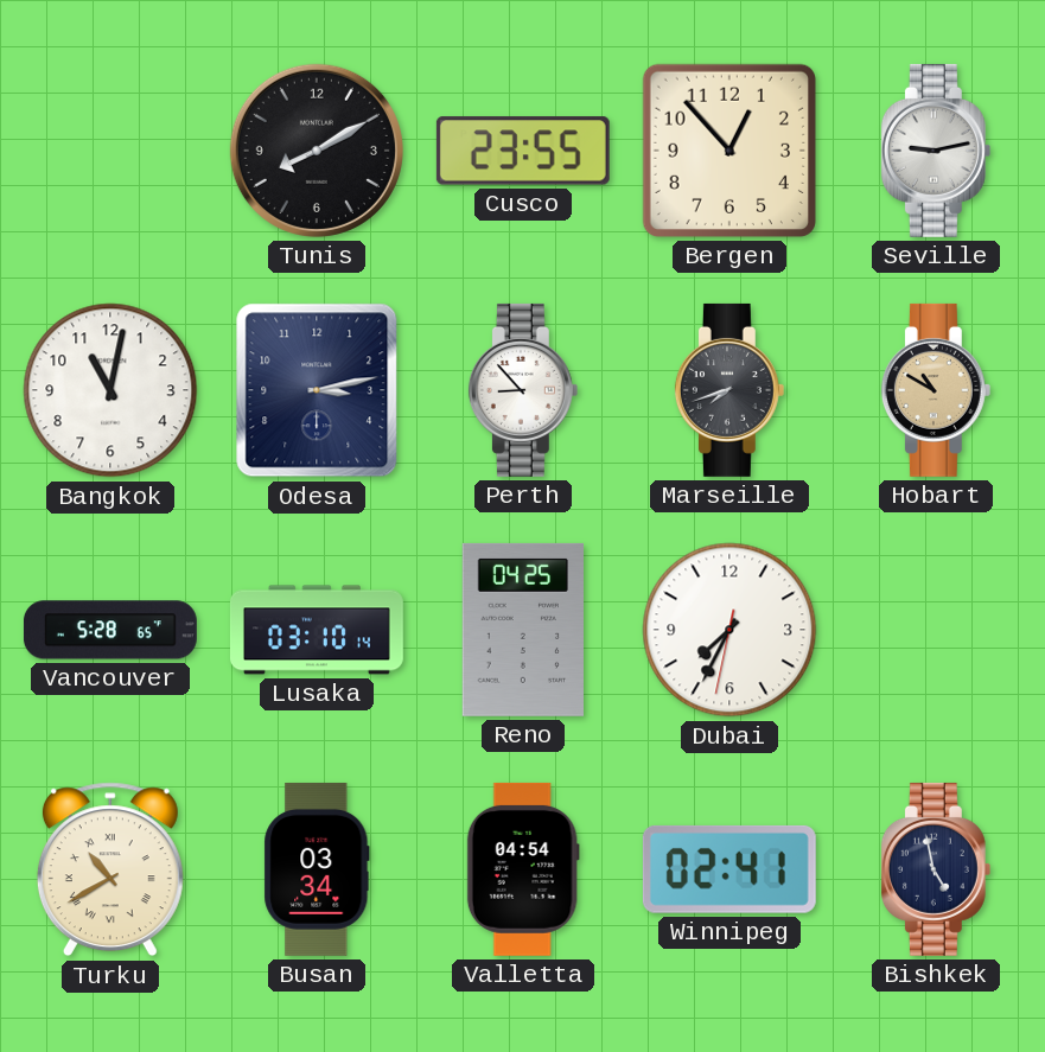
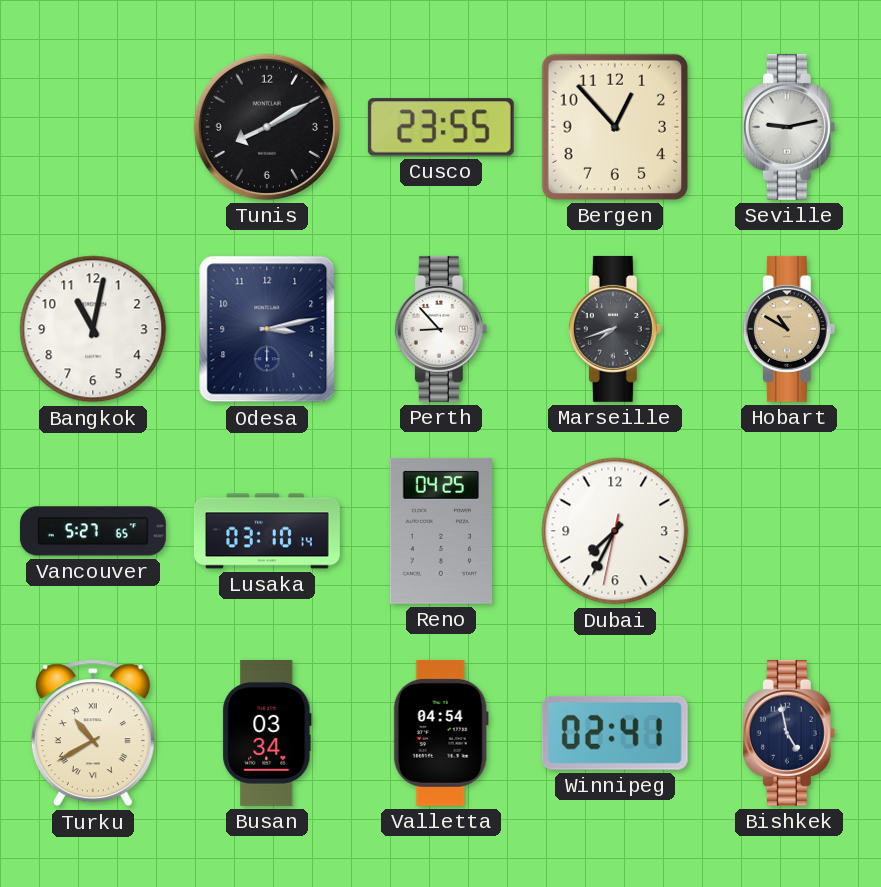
Vancouver: 5:28 -> 5:27 (93, 531)
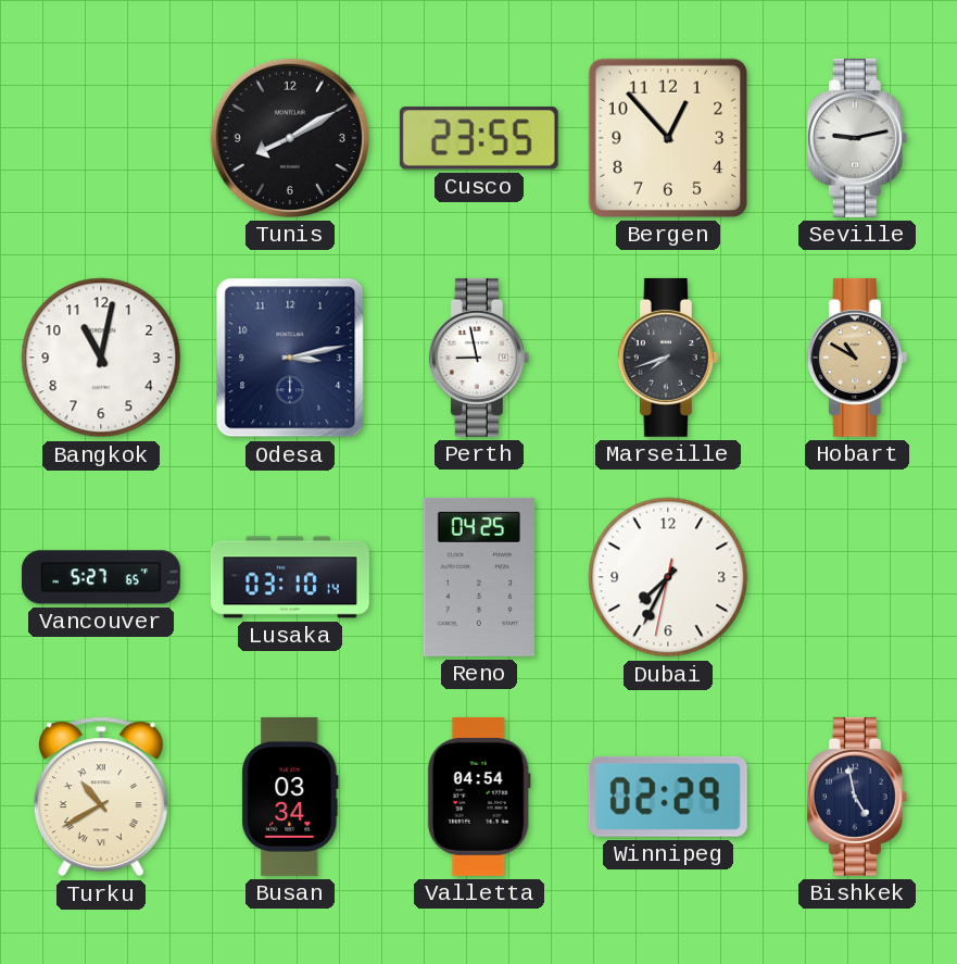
Perth: 8:53 -> 8:58 (479, 358)
Winnipeg: 02:41 -> 02:29 (668, 797)
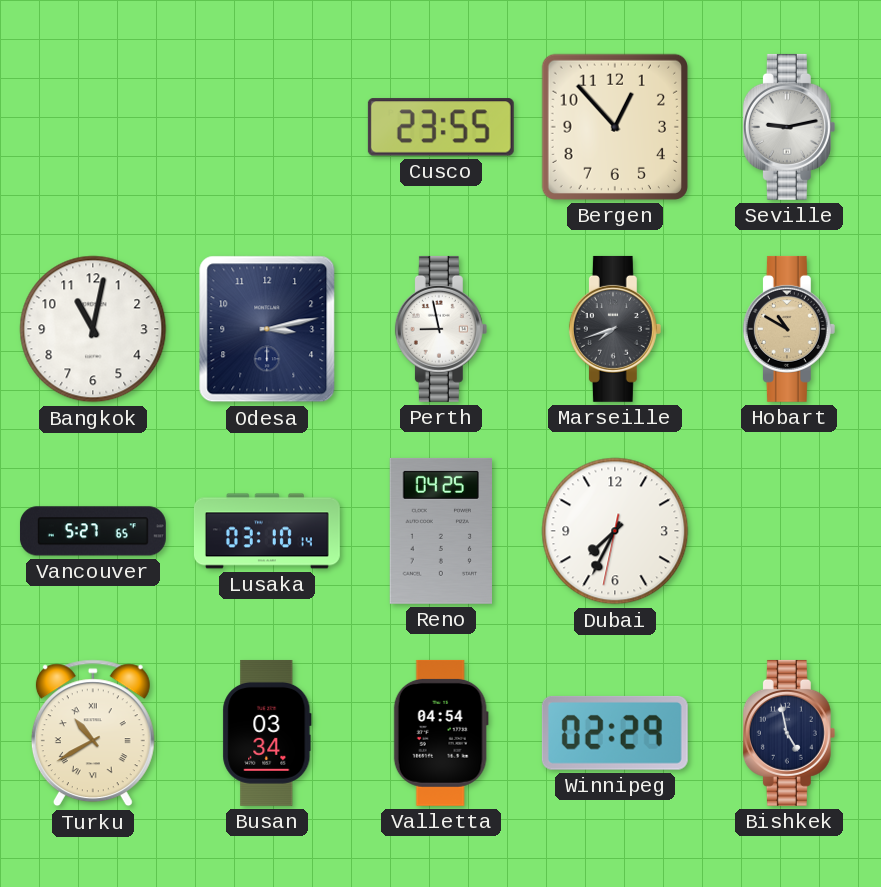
Tunis: 8:10 -> none (290, 138)
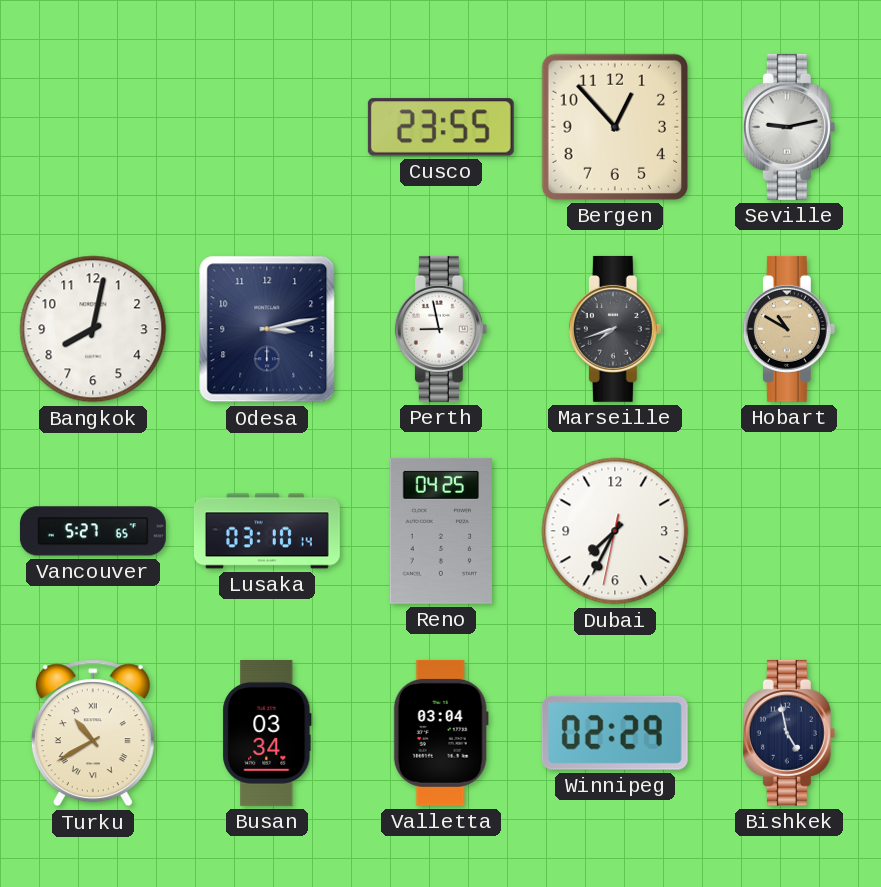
Bangkok: 11:02 -> 8:02 (93, 329)
Valletta: 04:54 -> 03:04 (441, 733)
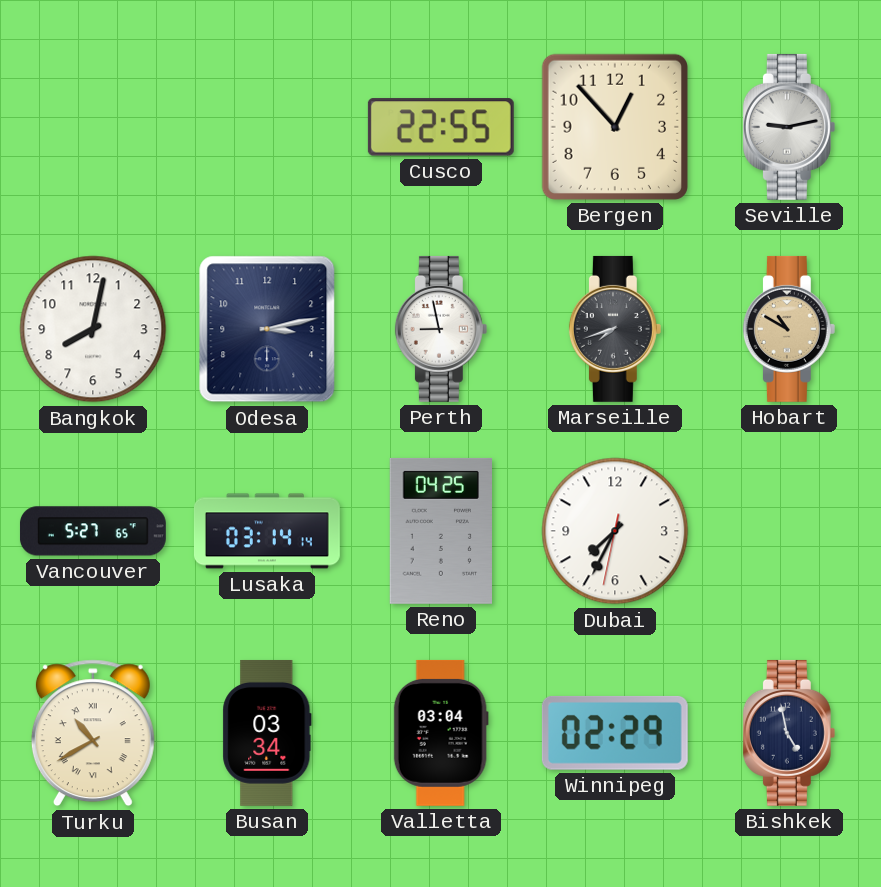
Cusco: 23:55 -> 22:55 (441, 127)
Lusaka: 03:10 -> 03:14 (267, 531)
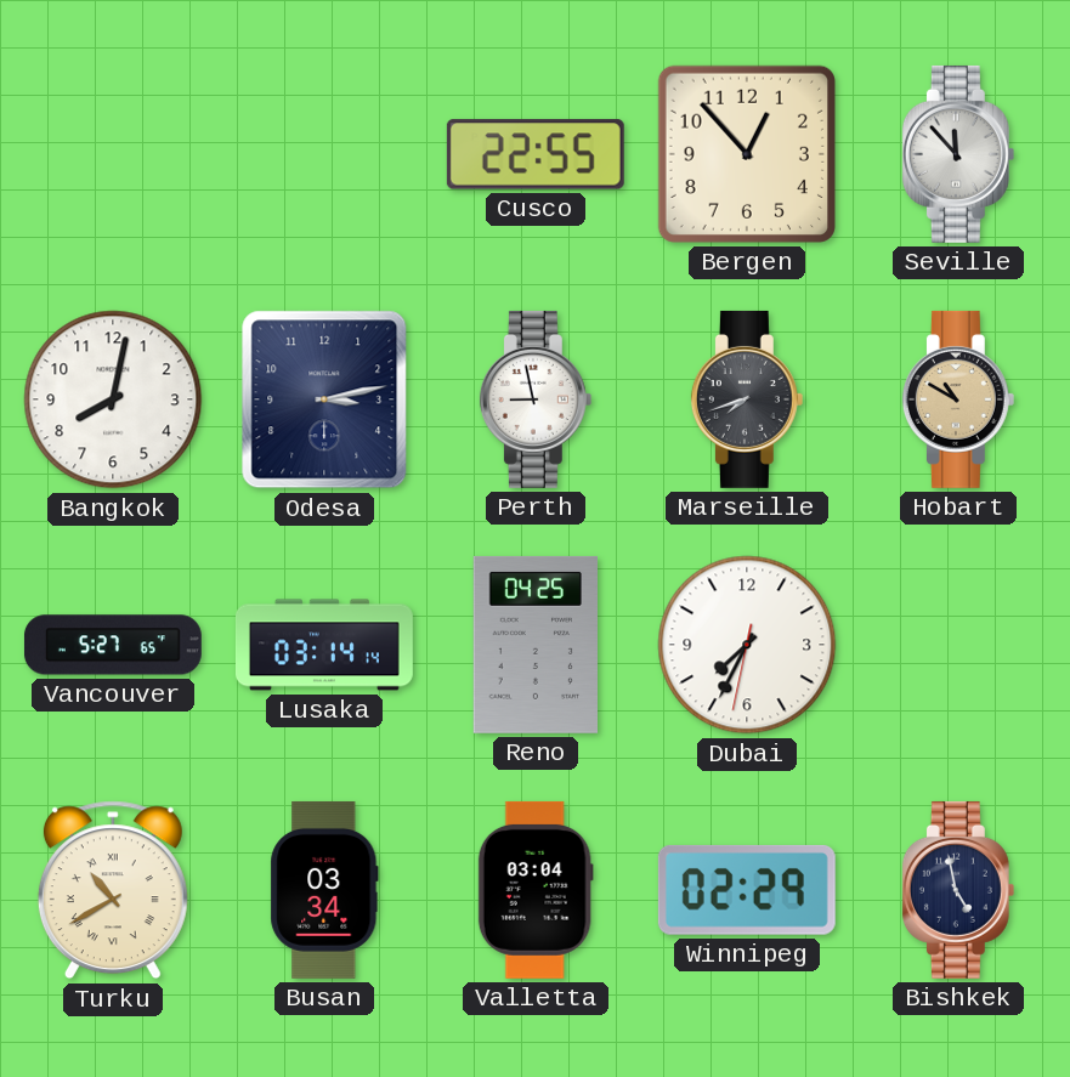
Seville: 9:13 -> 11:53 (958, 154)
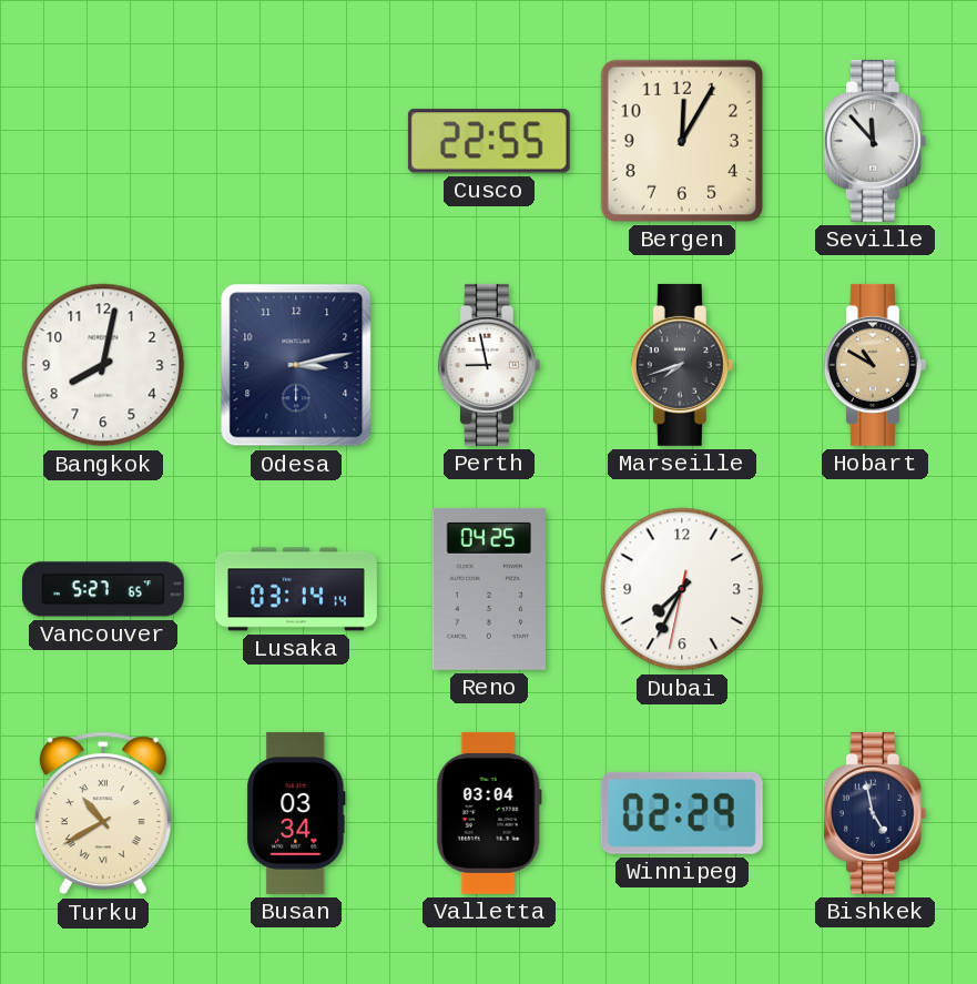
Bergen: 12:53 -> 12:05 (682, 141)
